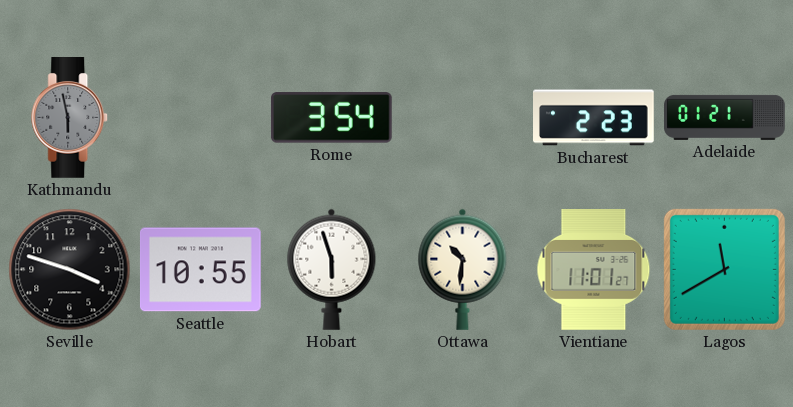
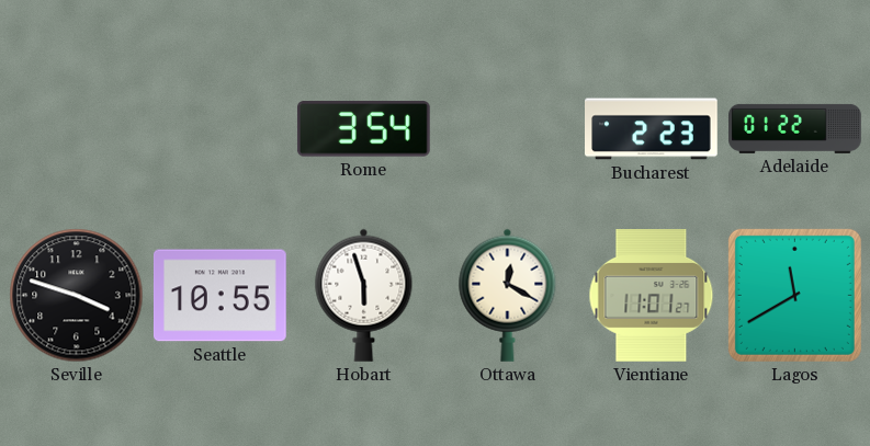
Kathmandu: 5:58 -> none (70, 118)
Adelaide: 01:21 -> 01:22 (795, 128)
Ottawa: 10:31 -> 12:20 (508, 295)
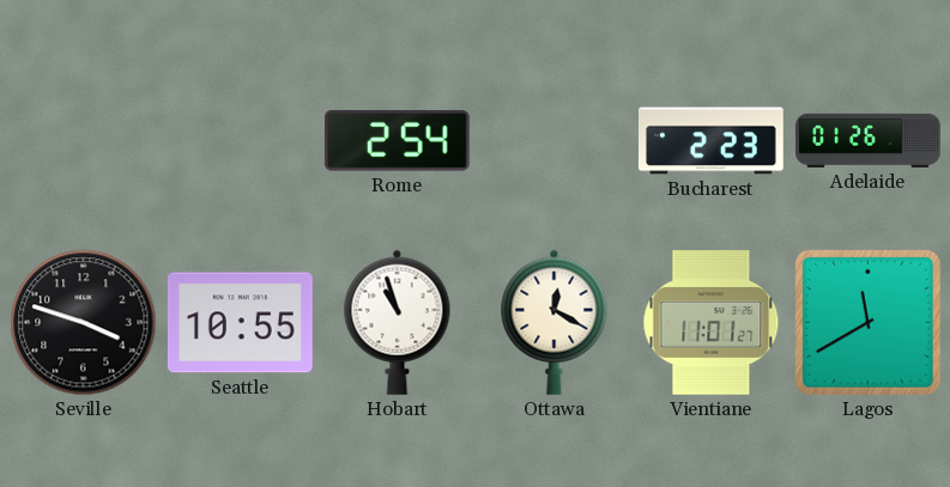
Rome: 3:54 -> 2:54 (397, 141)
Adelaide: 01:22 -> 01:26 (869, 140)
Hobart: 5:57 -> 10:57 (398, 322)
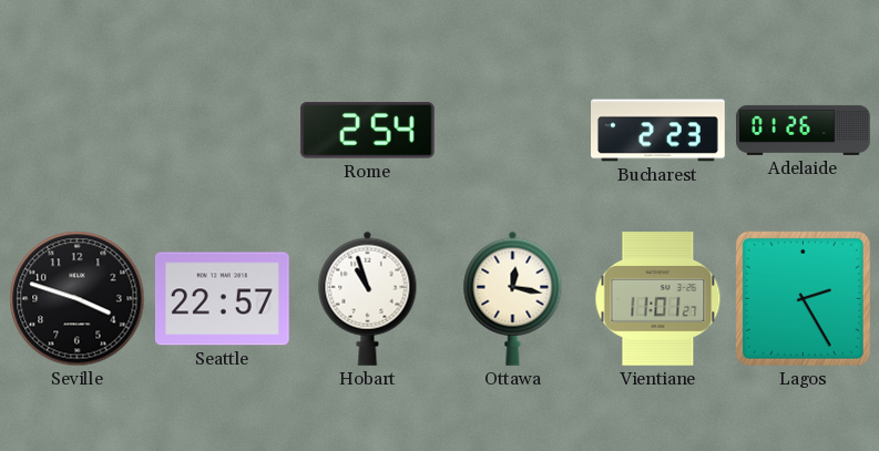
Seattle: 10:55 -> 22:57 (223, 299)
Ottawa: 12:20 -> 12:17 (513, 298)
Lagos: 11:40 -> 2:25 (803, 298)
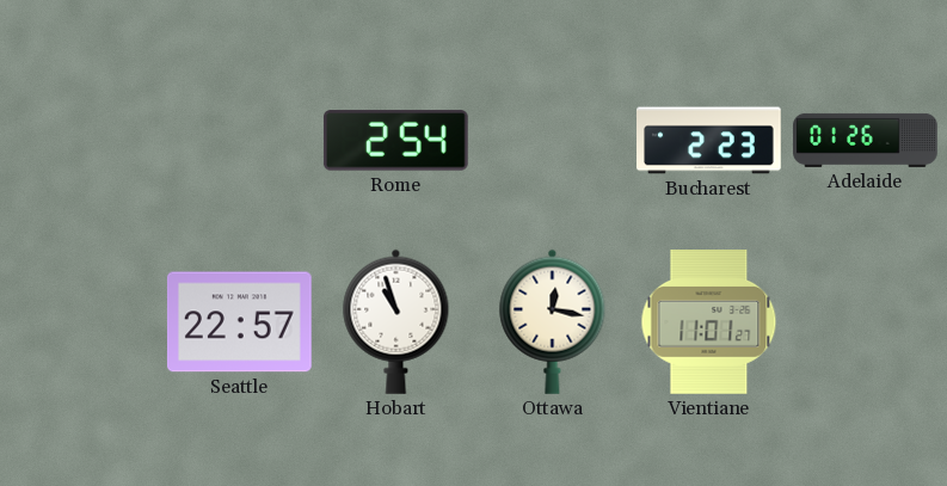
Seville: 3:48 -> none (78, 299)
Lagos: 2:25 -> none (803, 298)
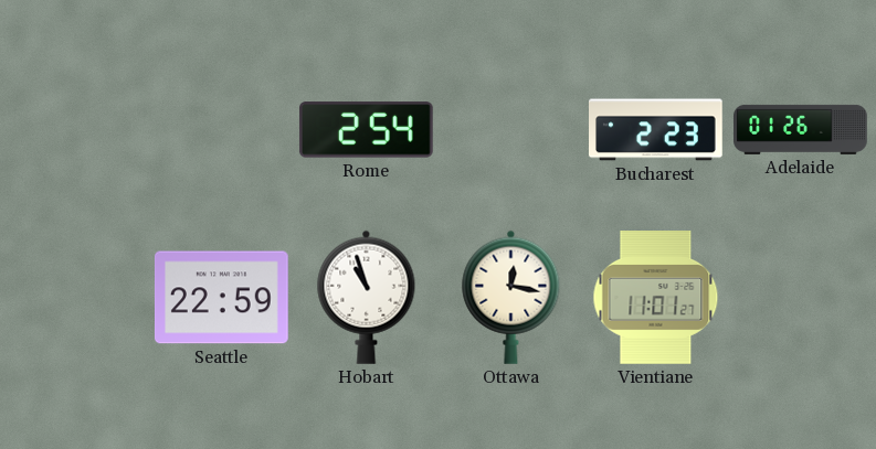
Seattle: 22:57 -> 22:59 (222, 298)
